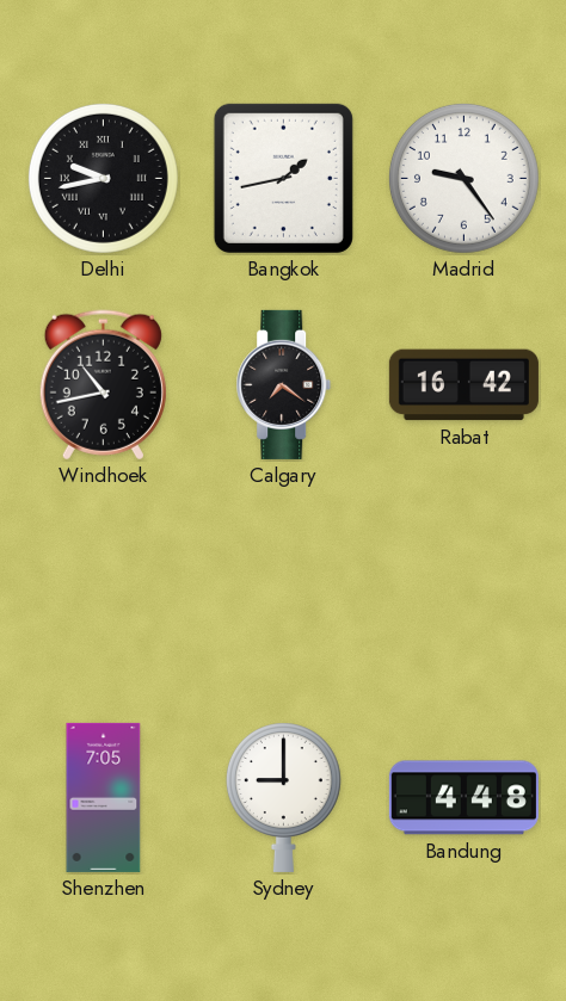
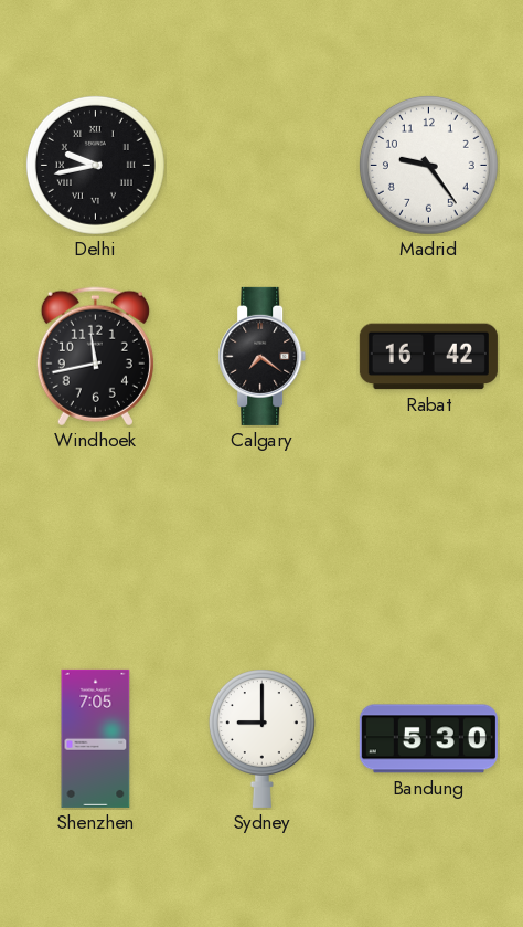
Bangkok: 1:43 -> none (283, 178)
Windhoek: 10:43 -> 11:43 (95, 357)
Bandung: 4:48 -> 5:30 (428, 739)
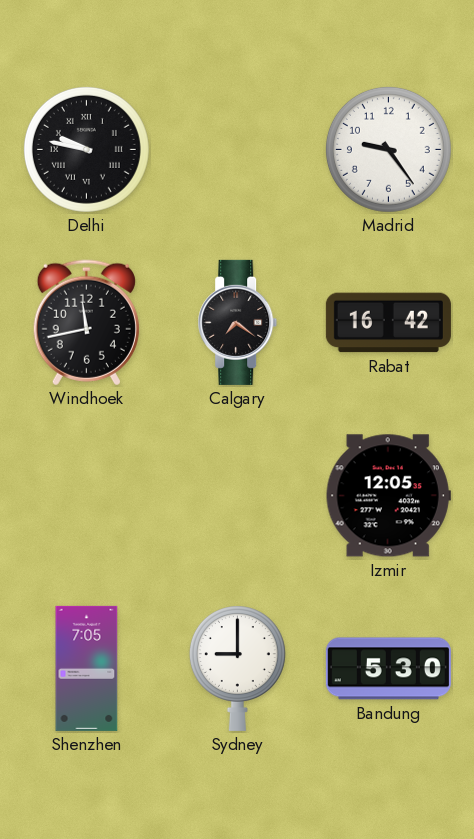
Delhi: 9:43 -> 9:47 (86, 149)
Izmir: none -> 12:05 (388, 496)
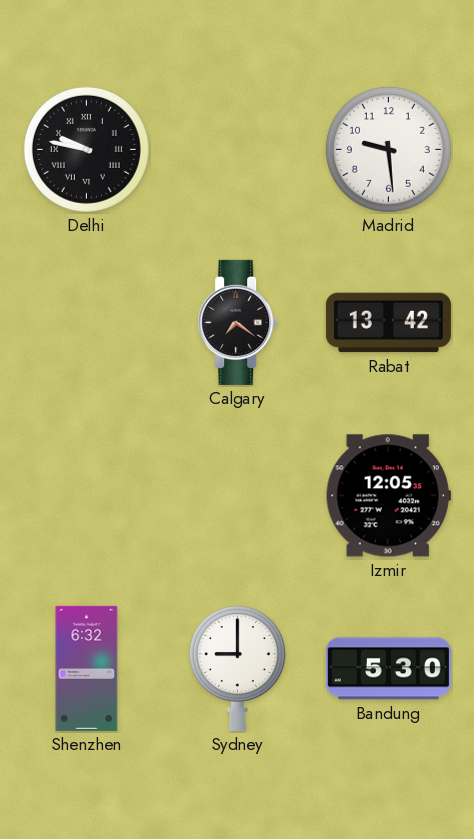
Madrid: 9:24 -> 9:29 (388, 149)
Windhoek: 11:43 -> none (86, 323)
Rabat: 16:42 -> 13:42 (388, 323)
Shenzhen: 7:05 -> 6:32 (87, 668)
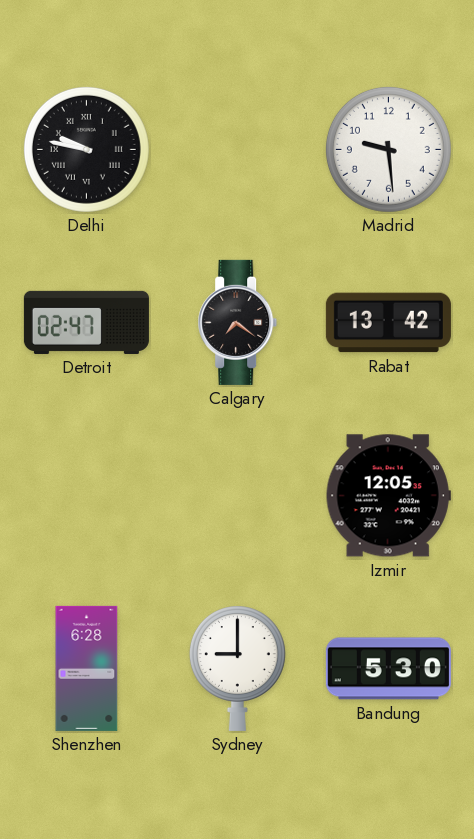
Detroit: none -> 02:47 (86, 322)
Shenzhen: 6:32 -> 6:28 (87, 668)
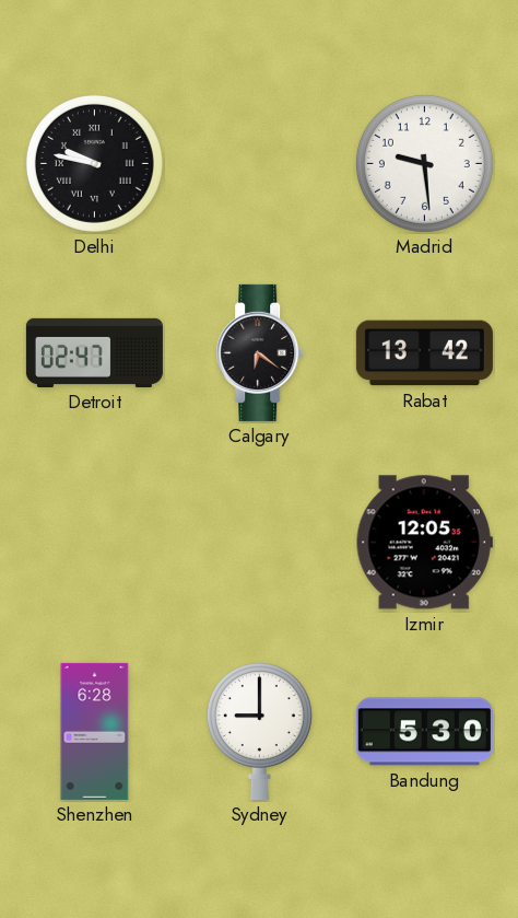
Calgary: 7:21 -> 6:21 (260, 352)
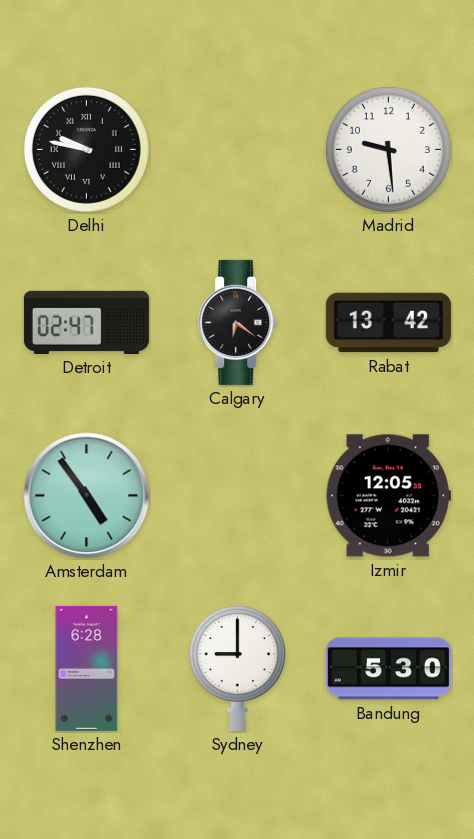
Amsterdam: none -> 4:54 (87, 496)
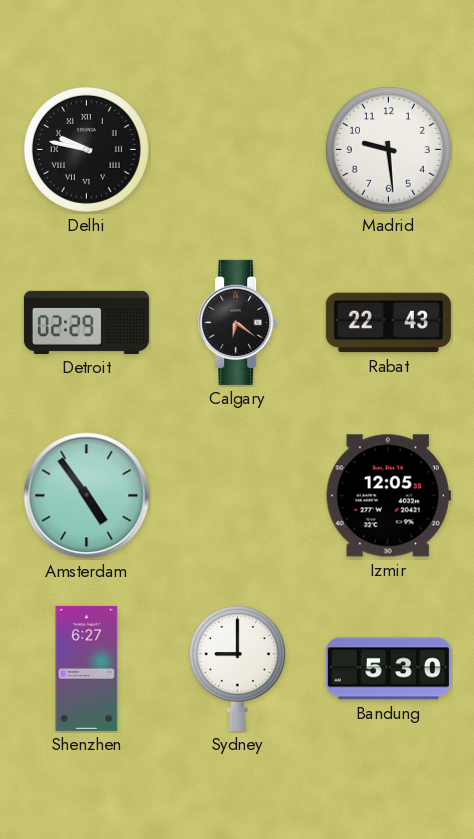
Detroit: 02:47 -> 02:29 (86, 322)
Rabat: 13:42 -> 22:43 (388, 323)
Shenzhen: 6:28 -> 6:27 (87, 668)
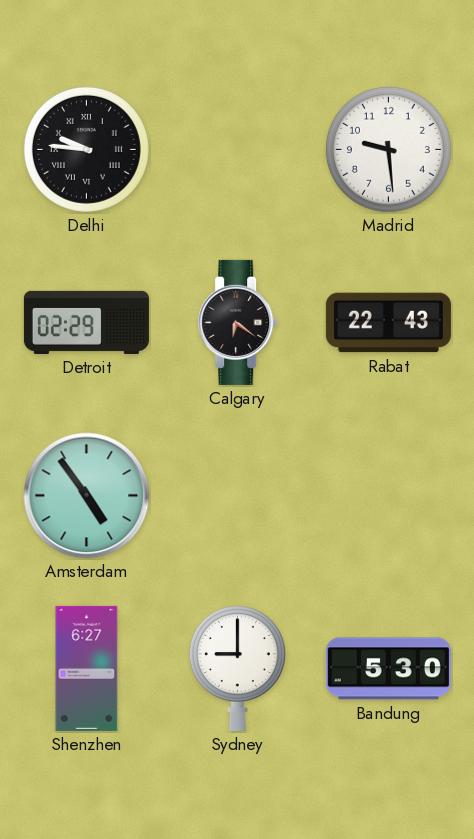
Delhi: 9:47 -> 9:46 (86, 149)
Izmir: 12:05 -> none (388, 496)
